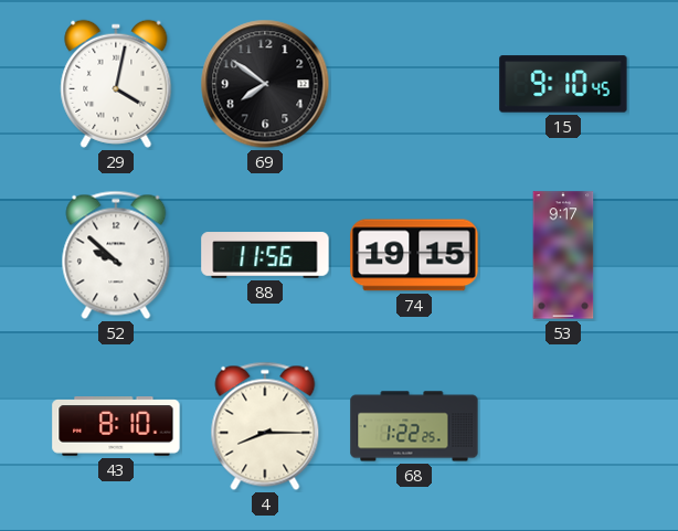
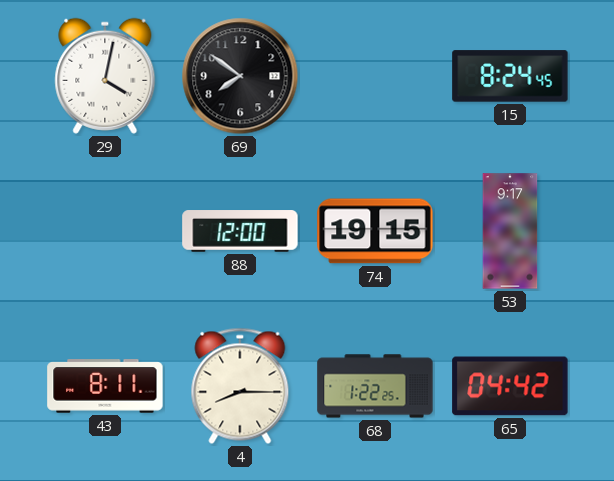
15: 9:10 -> 8:24 (510, 76)
52: 9:52 -> none (116, 255)
88: 11:56 -> 12:00 (240, 231)
43: 8:10 -> 8:11 (105, 386)
65: none -> 04:42 (510, 386)
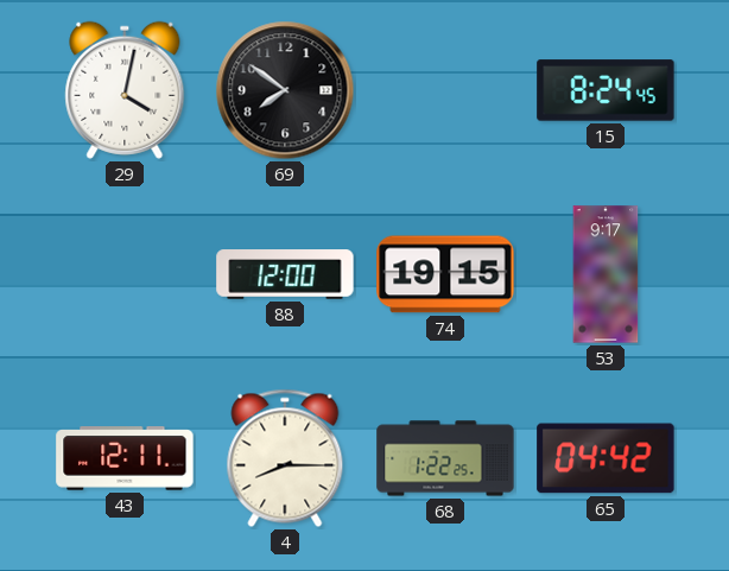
43: 8:11 -> 12:11 (125, 458)
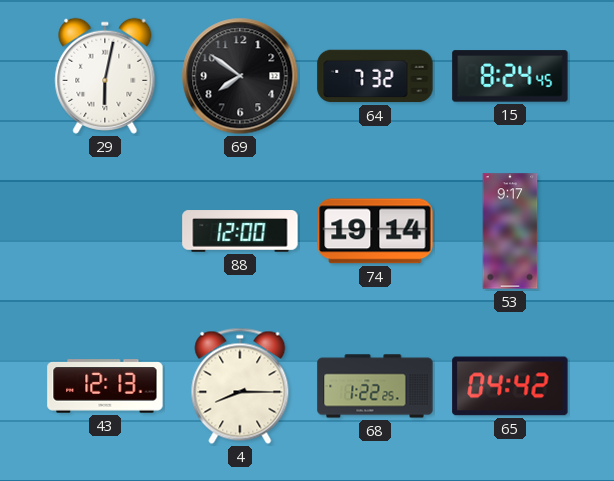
29: 4:02 -> 6:02 (105, 76)
64: none -> 7:32 (375, 76)
74: 19:15 -> 19:14 (375, 231)
43: 12:11 -> 12:13 (105, 386)
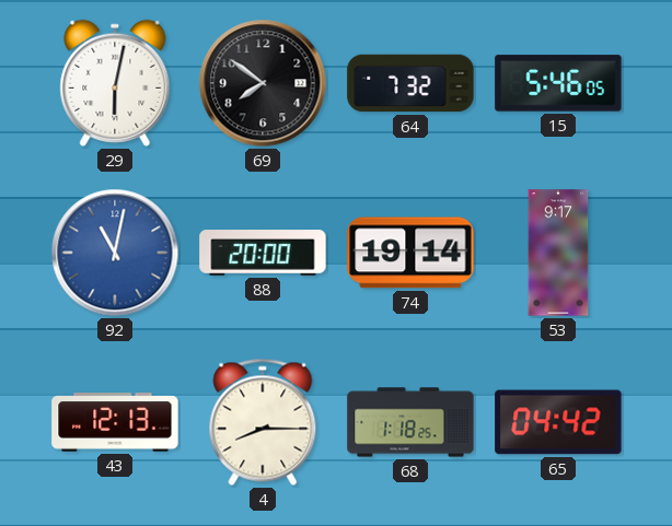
15: 8:24 -> 5:46 (558, 83)
92: none -> 11:02 (115, 253)
88: 12:00 -> 20:00 (263, 253)
68: 1:22 -> 1:18 (410, 422)
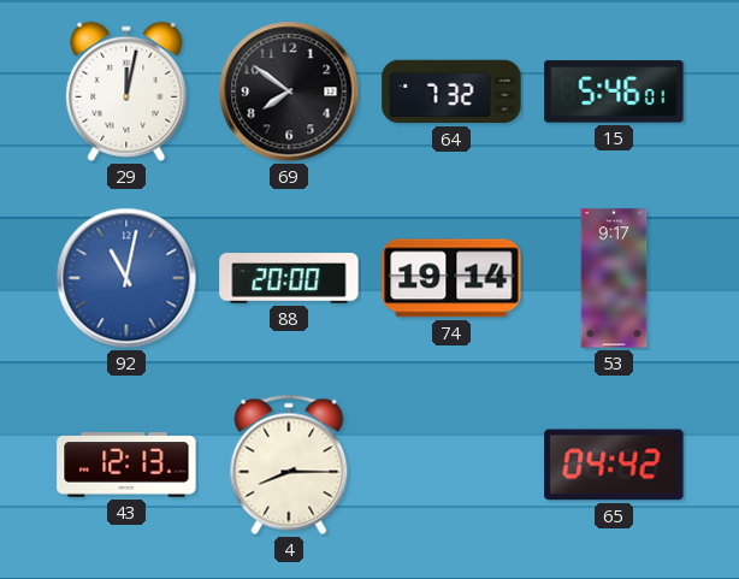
29: 6:02 -> 12:02 (126, 91)
15: 5:46:05 -> 5:46:01 (614, 91)
68: 1:18 -> none (410, 422)
